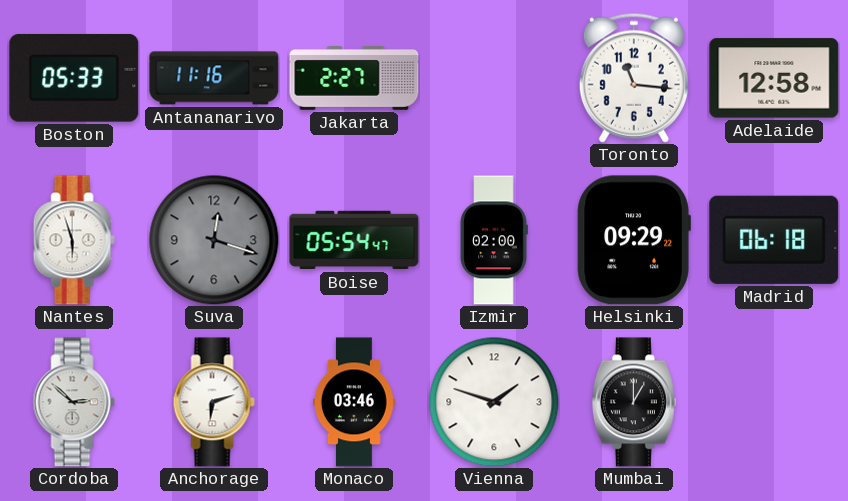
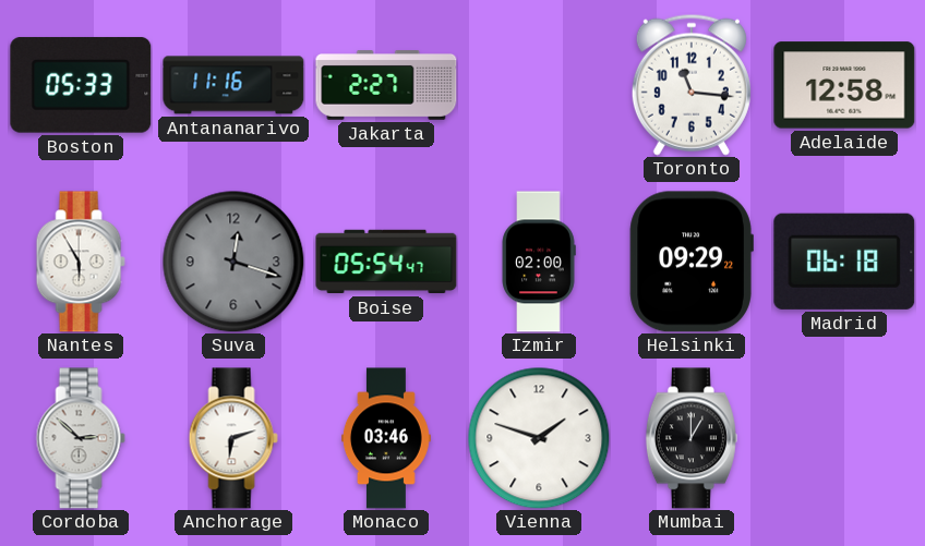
Nantes: 5:57 -> 5:55 (81, 262)
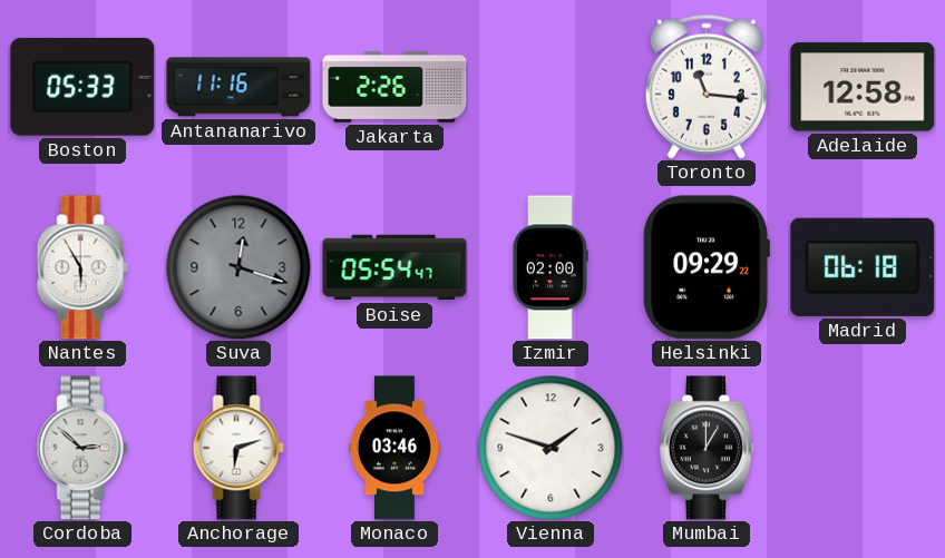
Jakarta: 2:27 -> 2:26 (394, 88)
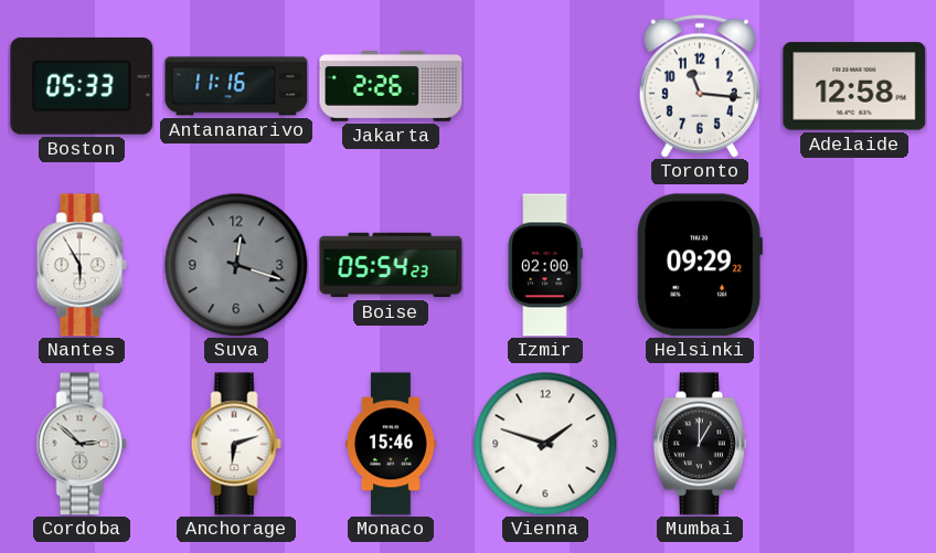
Boise: 05:54:47 -> 05:54:23 (391, 265)
Madrid: 06:18 -> none (863, 267)
Monaco: 03:46 -> 15:46 (391, 444)
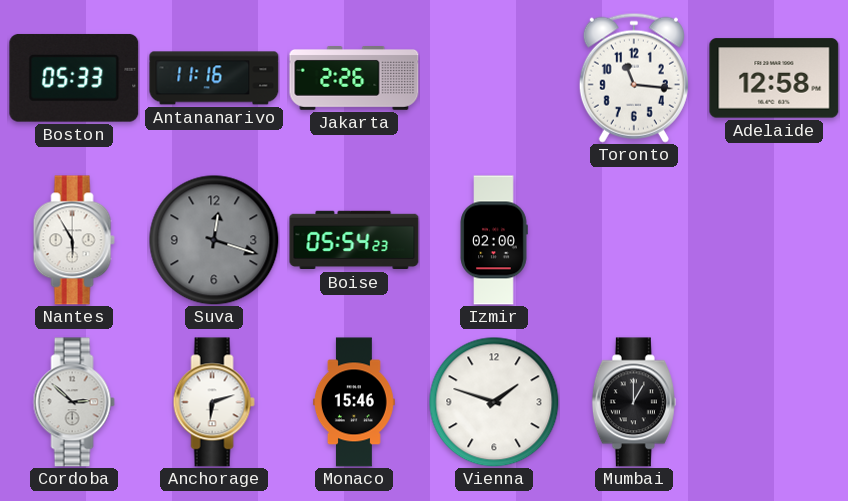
Helsinki: 09:29 -> none (700, 265)
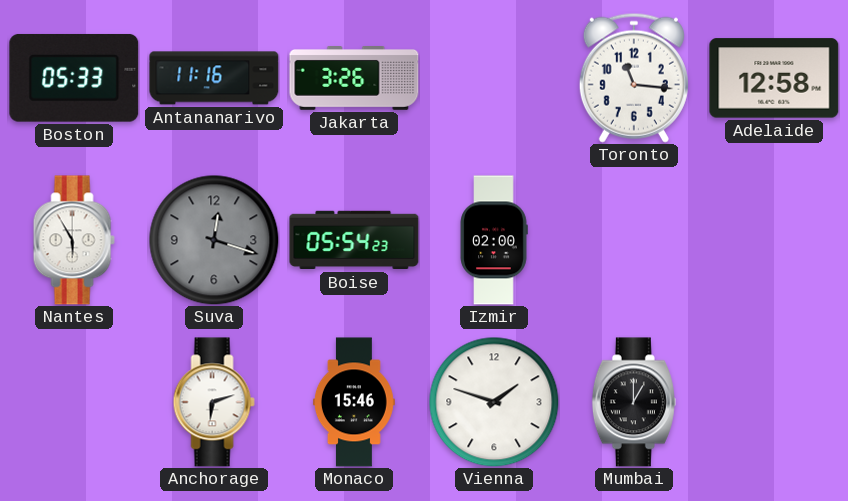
Jakarta: 2:26 -> 3:26 (354, 79)
Cordoba: 2:52 -> none (74, 402)
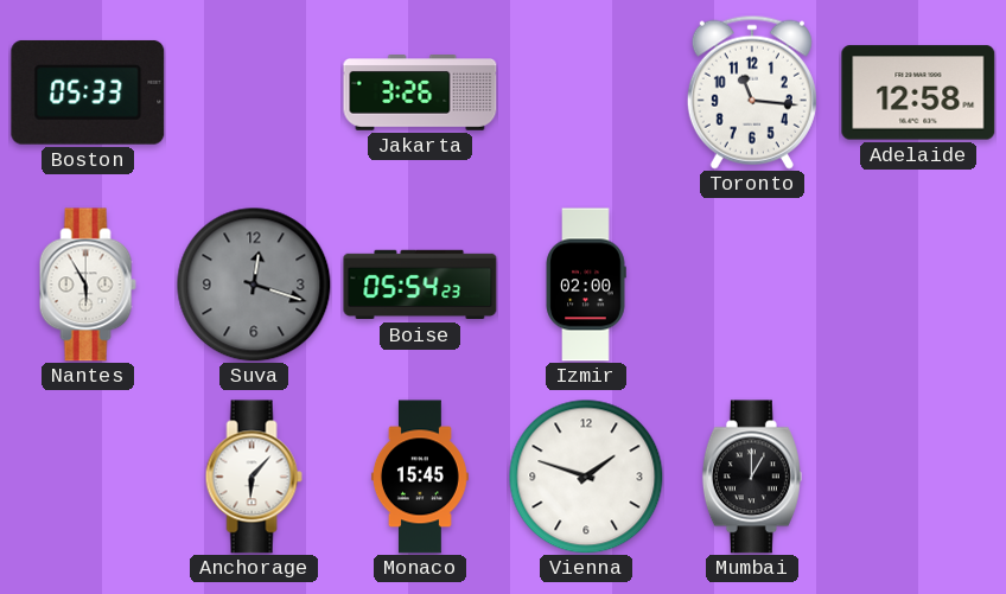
Antananarivo: 11:16 -> none (214, 78)
Anchorage: 6:12 -> 6:07 (254, 477)
Monaco: 15:46 -> 15:45 (420, 477)
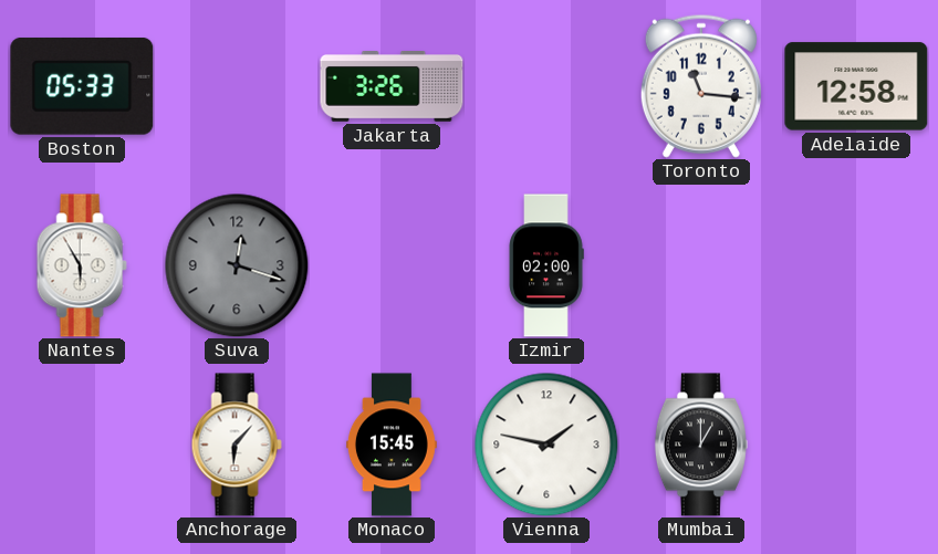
Boise: 05:54 -> none (420, 285)
Vienna: 1:48 -> 1:47 (546, 445)
